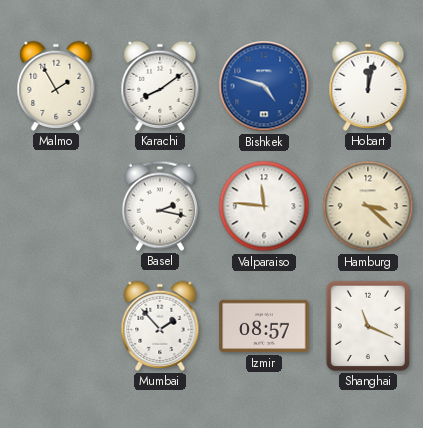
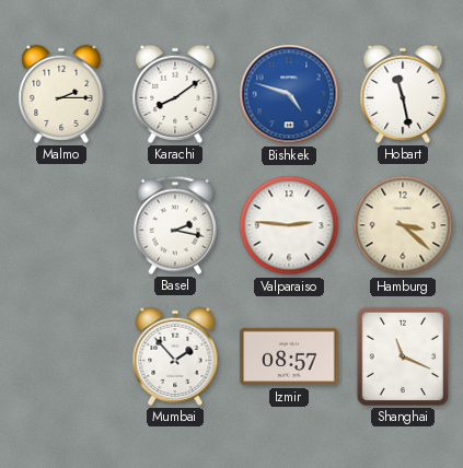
Malmo: 1:55 -> 2:15 (61, 94)
Hobart: 12:02 -> 11:28 (403, 94)
Valparaiso: 11:46 -> 2:46 (289, 225)
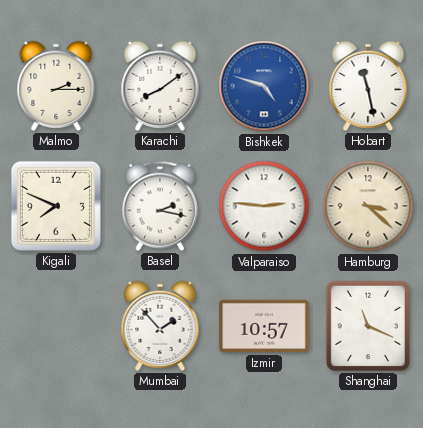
Kigali: none -> 7:49 (56, 206)
Izmir: 08:57 -> 10:57 (264, 326)
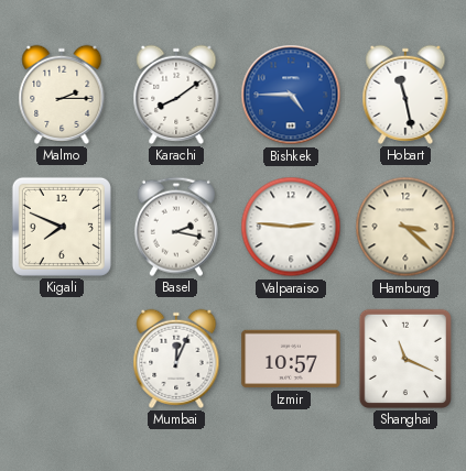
Bishkek: 4:48 -> 4:45 (291, 95)
Mumbai: 1:53 -> 12:04 (176, 359)
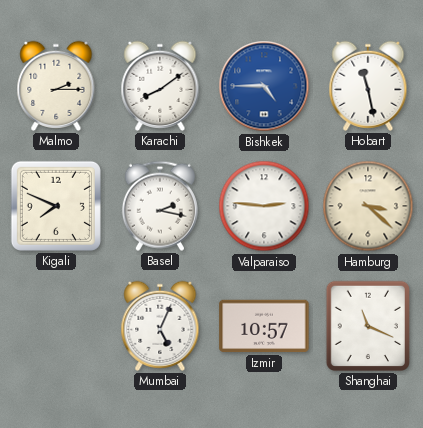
Mumbai: 12:04 -> 5:04 (160, 326)
